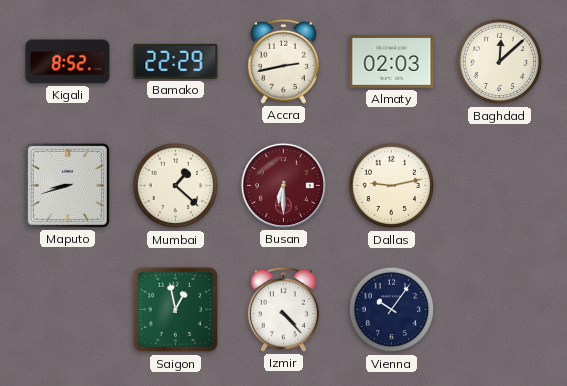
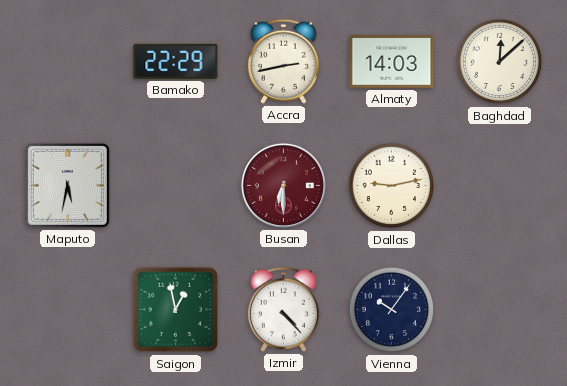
Kigali: 8:52 -> none (68, 62)
Almaty: 02:03 -> 14:03 (392, 62)
Maputo: 8:42 -> 5:32 (67, 185)
Mumbai: 1:22 -> none (176, 186)
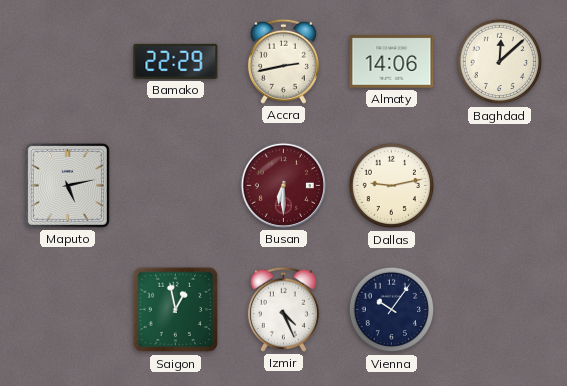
Almaty: 14:03 -> 14:06 (392, 62)
Maputo: 5:32 -> 5:13 (67, 185)
Izmir: 4:23 -> 4:26 (283, 309)
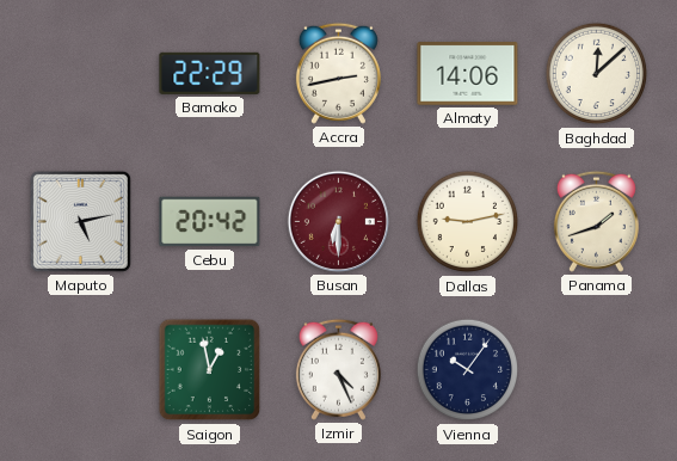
Cebu: none -> 20:42 (210, 222)
Panama: none -> 1:42 (596, 221)
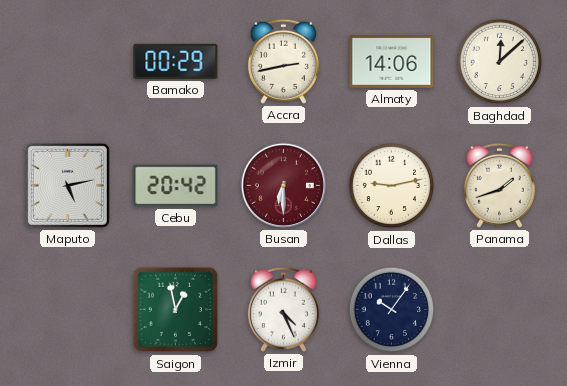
Bamako: 22:29 -> 00:29 (176, 61)
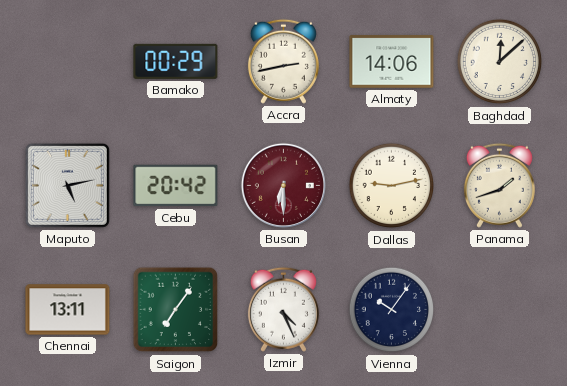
Chennai: none -> 13:11 (68, 310)
Saigon: 12:58 -> 7:06 (176, 310)
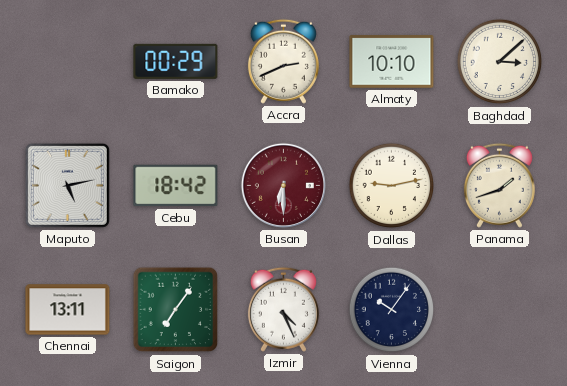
Accra: 2:43 -> 2:41 (283, 61)
Almaty: 14:06 -> 10:10 (392, 62)
Baghdad: 12:08 -> 3:08 (500, 62)
Cebu: 20:42 -> 18:42 (176, 186)
